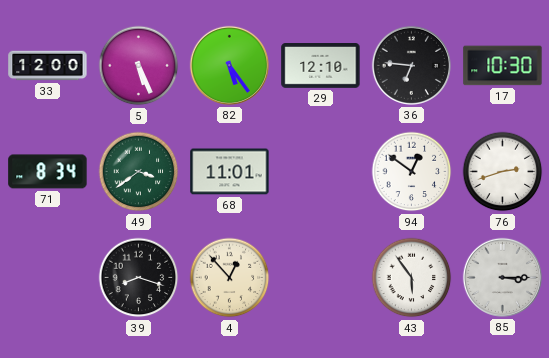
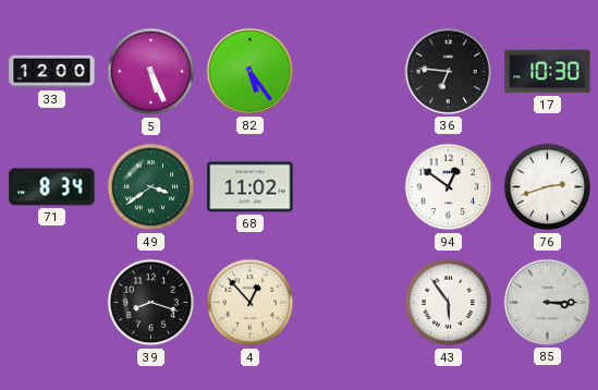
29: 12:10 -> none (321, 66)
68: 11:01 -> 11:02 (251, 187)
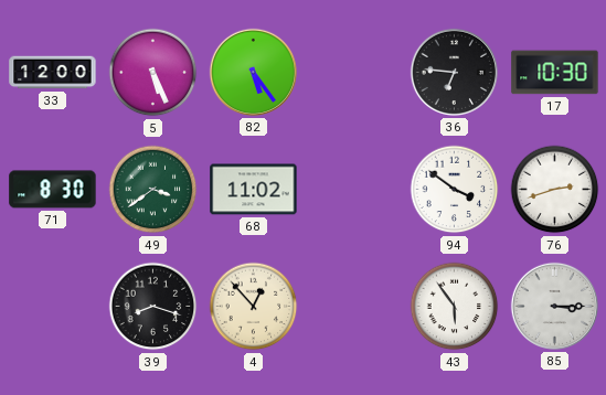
71: 8:34 -> 8:30 (53, 190)
94: 12:51 -> 3:51 (455, 190)
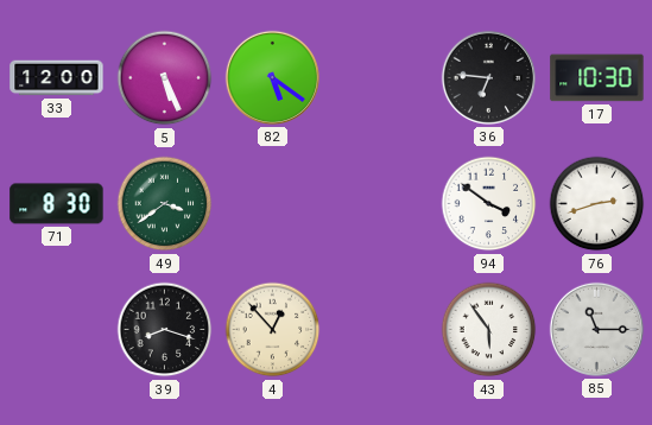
82: 5:24 -> 5:21 (272, 77)
68: 11:02 -> none (254, 190)
85: 3:15 -> 11:15 (596, 329)
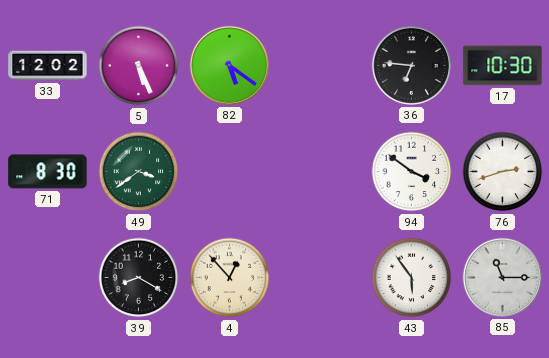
33: 12:00 -> 12:02 (48, 66)
39: 8:18 -> 8:20 (139, 278)
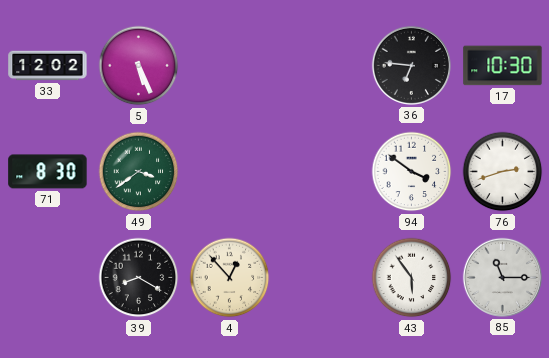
82: 5:21 -> none (229, 65)
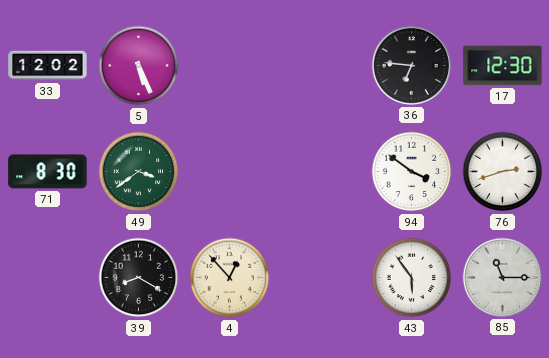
17: 10:30 -> 12:30 (503, 66)
